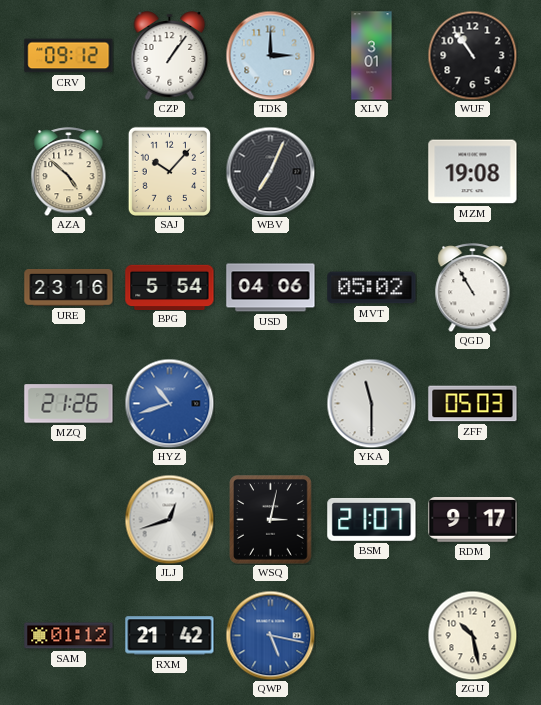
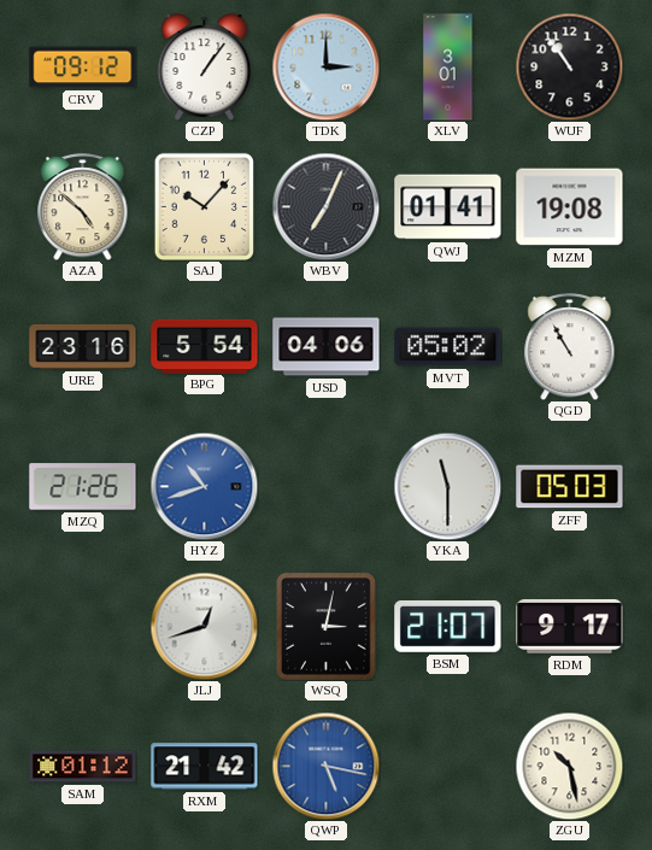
QWJ: none -> 01:41 (448, 207)
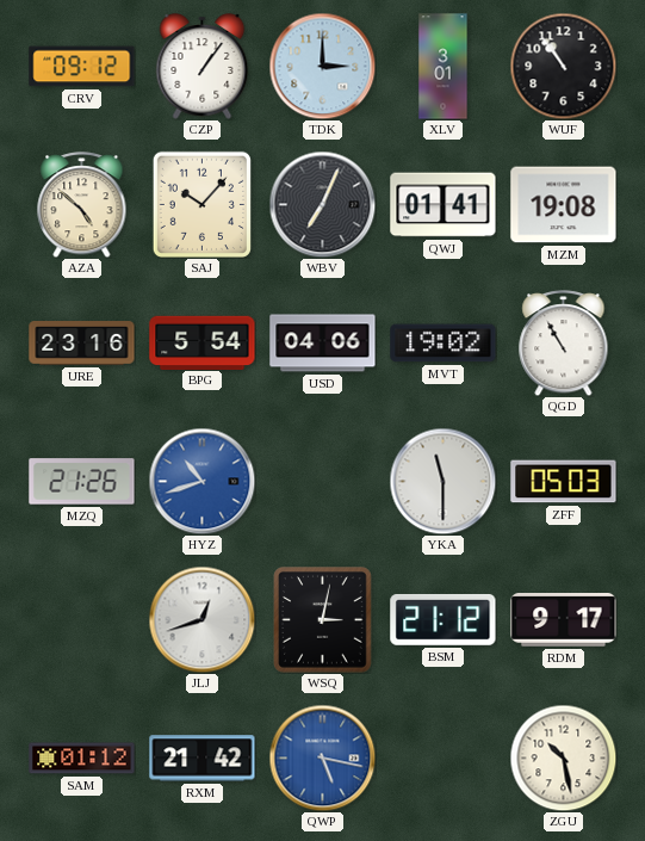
MVT: 05:02 -> 19:02 (444, 344)
BSM: 21:07 -> 21:12 (444, 619)
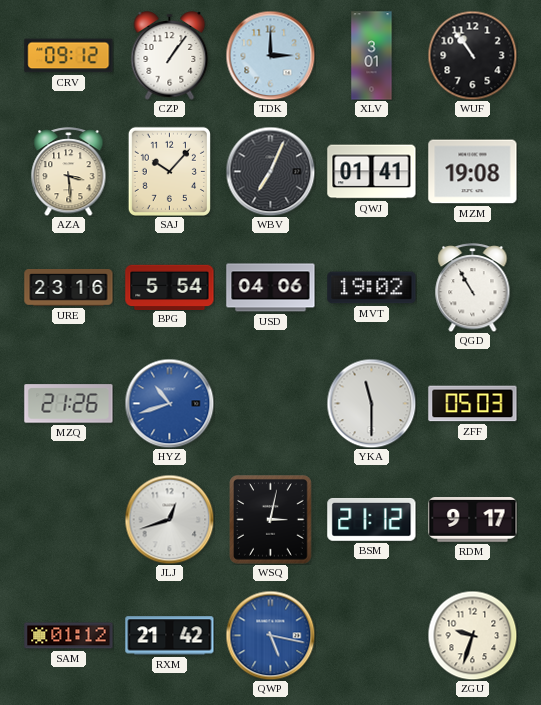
AZA: 4:52 -> 3:29 (69, 172)
ZGU: 10:28 -> 9:33 (472, 635)
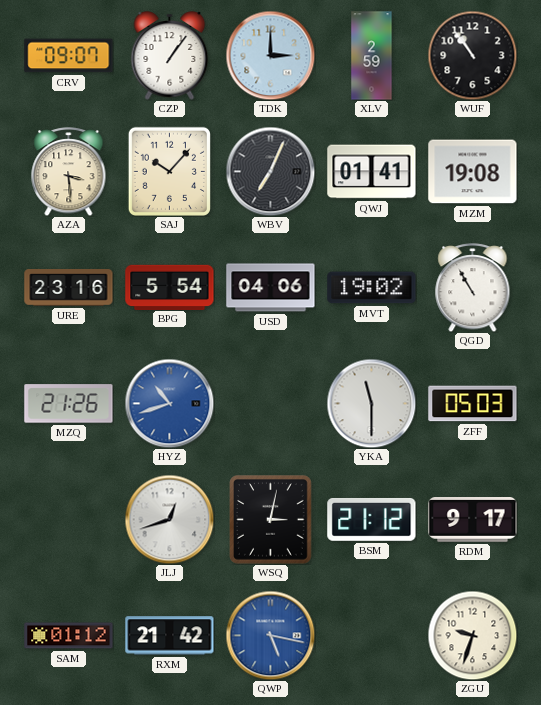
CRV: 09:12 -> 09:07 (69, 56)
XLV: 3:01 -> 2:59 (372, 56)
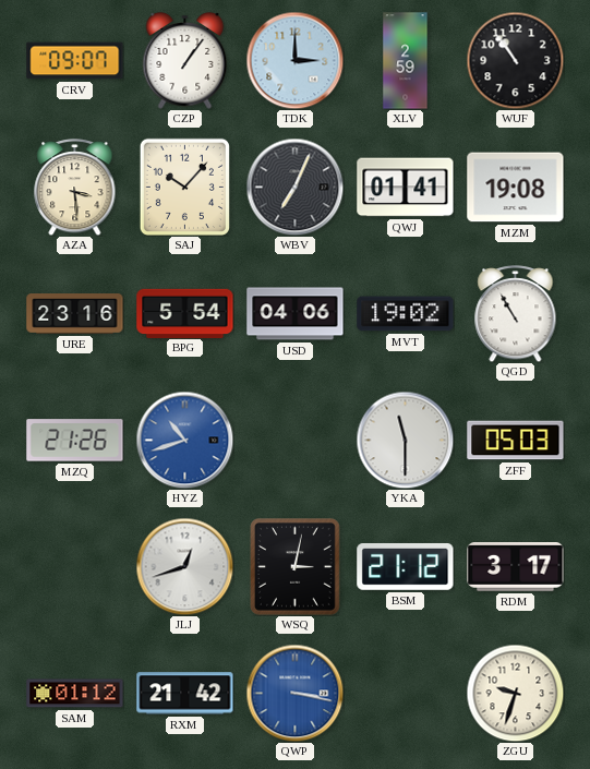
RDM: 9:17 -> 3:17 (516, 567)
QWP: 5:17 -> 3:17 (294, 693)
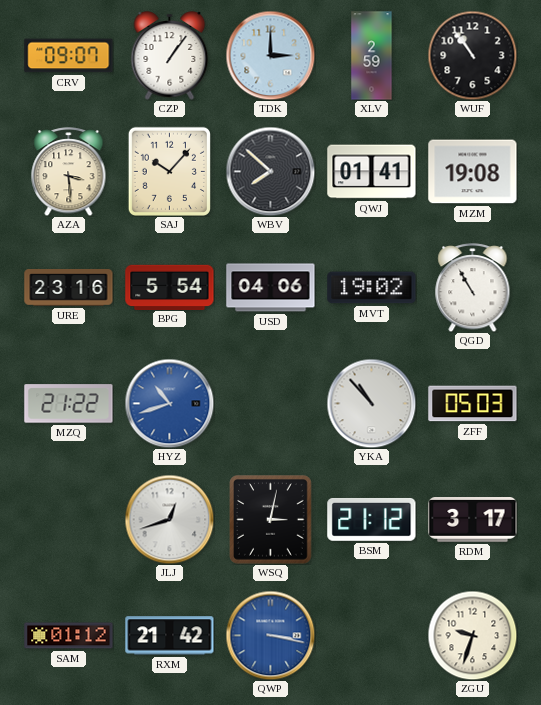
WBV: 7:04 -> 7:52 (270, 171)
MZQ: 21:26 -> 21:22 (69, 404)
YKA: 11:30 -> 10:53 (371, 403)
